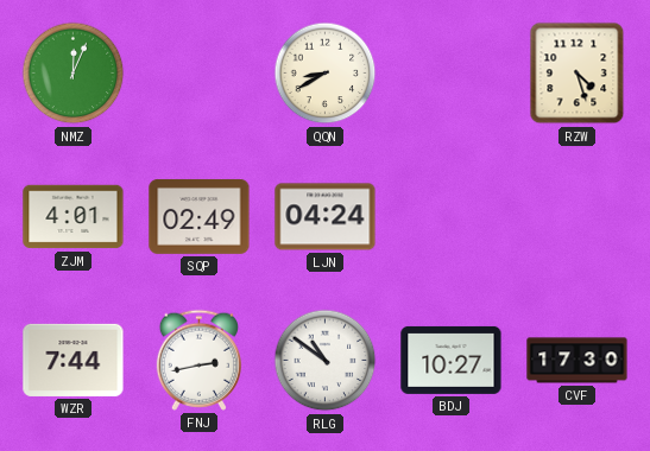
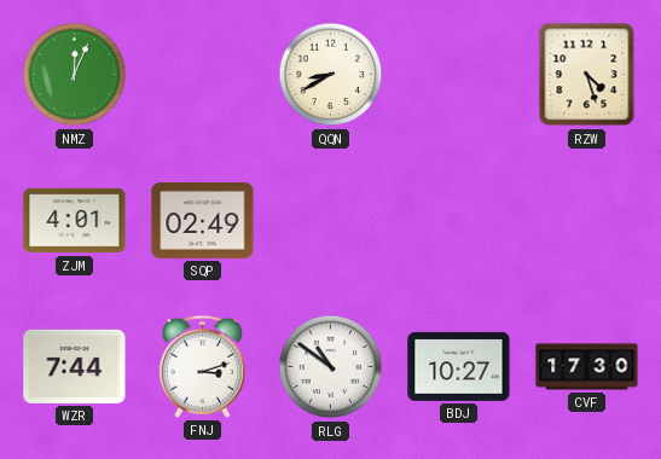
LJN: 04:24 -> none (326, 217)
FNJ: 2:43 -> 3:12 (202, 366)
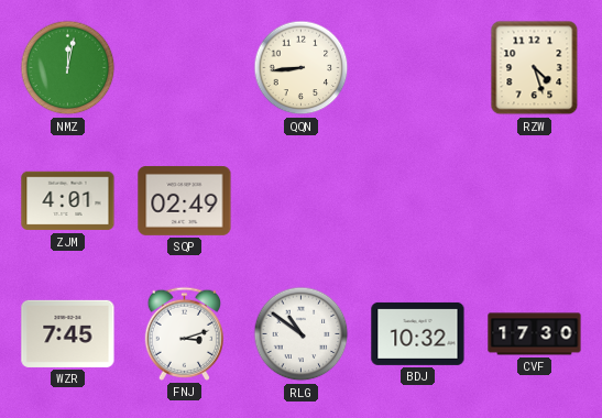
NMZ: 12:04 -> 12:02 (68, 68)
QQN: 8:40 -> 8:44 (302, 68)
WZR: 7:44 -> 7:45 (68, 333)
BDJ: 10:27 -> 10:32 (418, 333)
